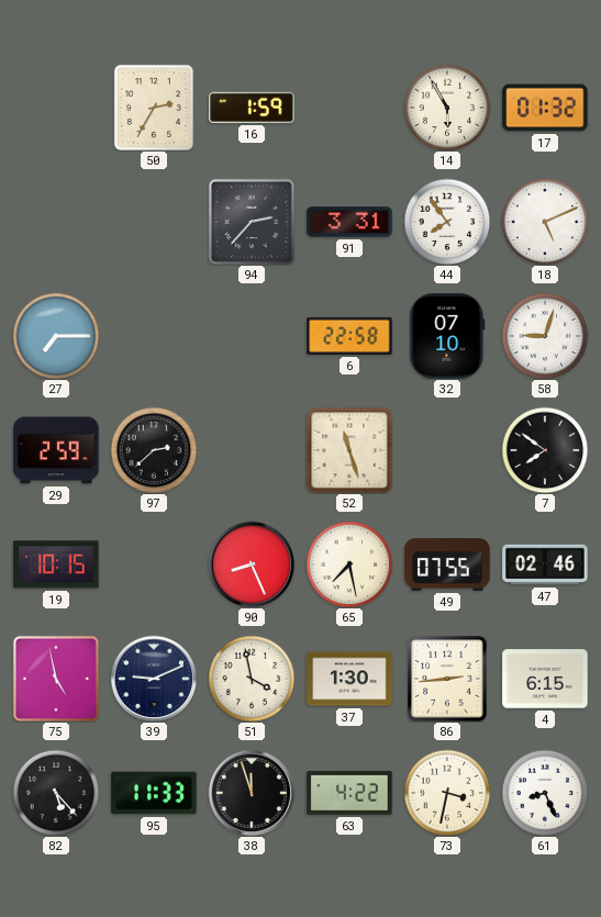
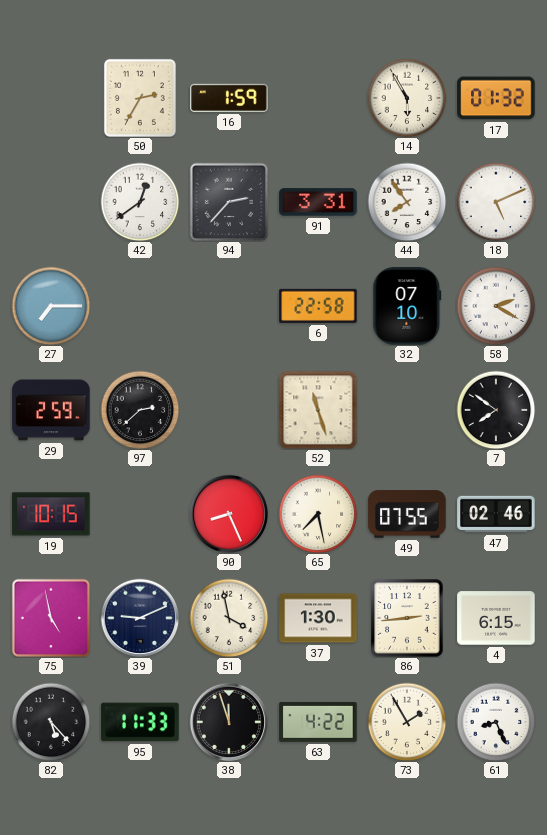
42: none -> 12:39 (140, 202)
58: 9:03 -> 2:20 (496, 306)
73: 3:32 -> 1:55 (407, 722)
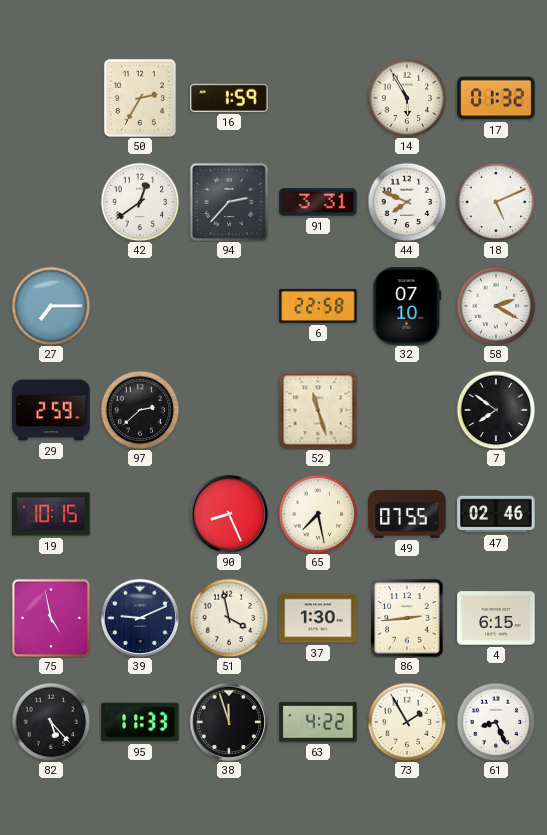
44: 7:54 -> 7:49 (407, 202)
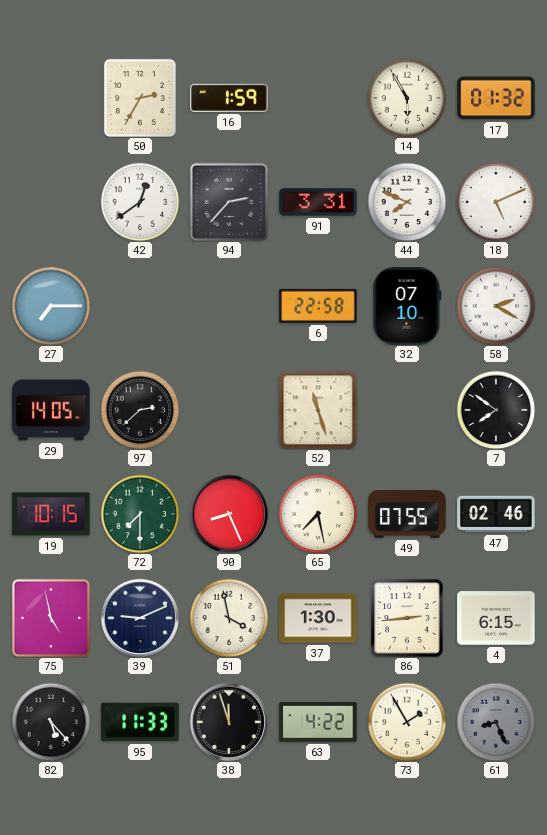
29: 2:59 -> 14:05 (51, 410)
72: none -> 7:30 (140, 514)
61 dial: white -> grey (496, 722)
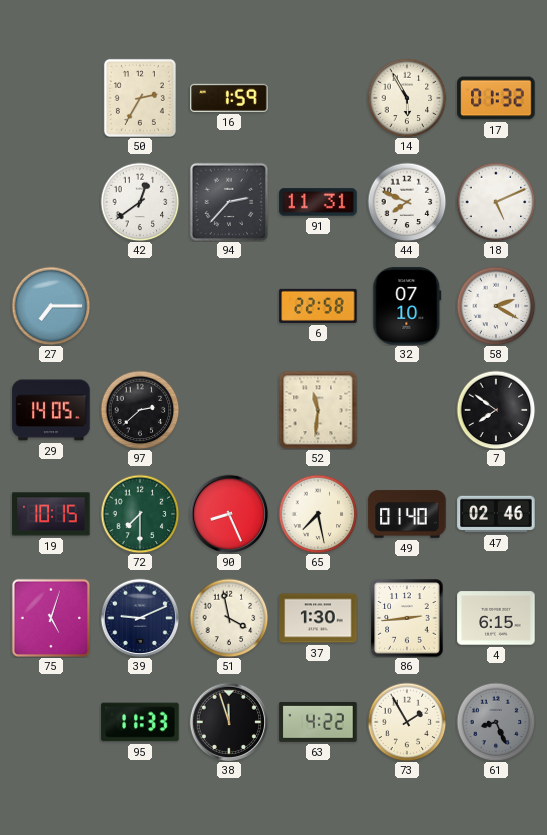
91: 3:31 -> 11:31 (318, 202)
52: 11:27 -> 11:31 (318, 410)
49: 07:55 -> 01:40 (407, 514)
75: 4:58 -> 5:03 (50, 617)
82: 5:23 -> none (51, 722)
